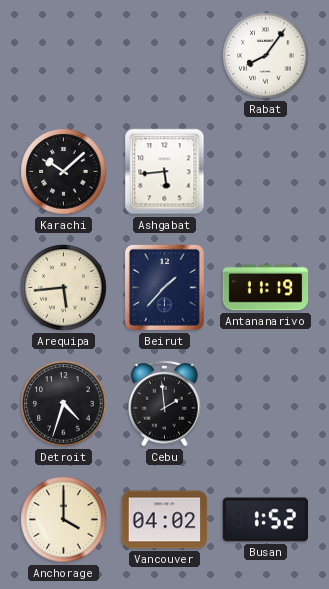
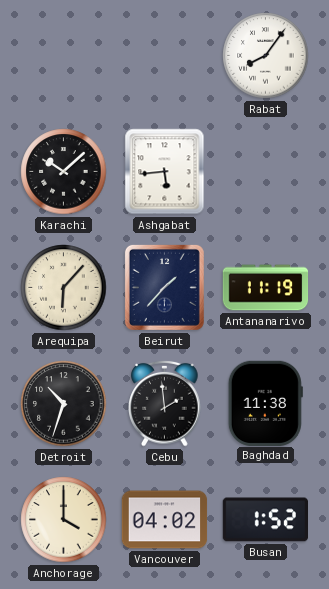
Arequipa: 5:44 -> 6:07 (64, 288)
Detroit: 4:33 -> 10:33 (64, 404)
Baghdad: none -> 11:38 (265, 403)
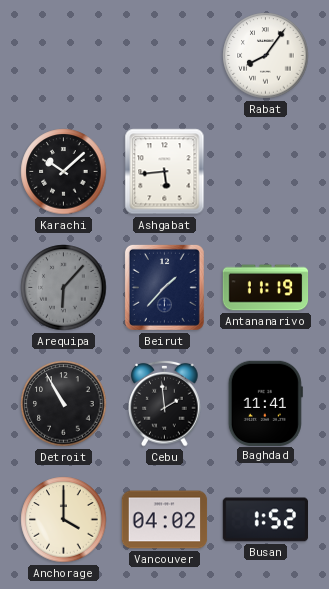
Arequipa dial: cream -> grey (64, 288)
Detroit: 10:33 -> 10:55 (64, 404)
Baghdad: 11:38 -> 11:41 (265, 403)
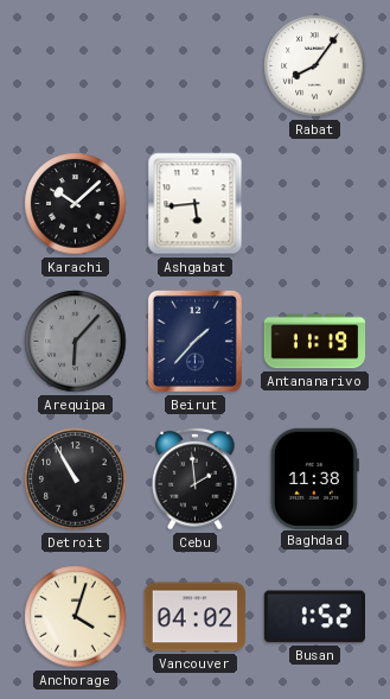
Baghdad: 11:41 -> 11:38 (314, 478)
Anchorage: 4:00 -> 4:03 (76, 617)
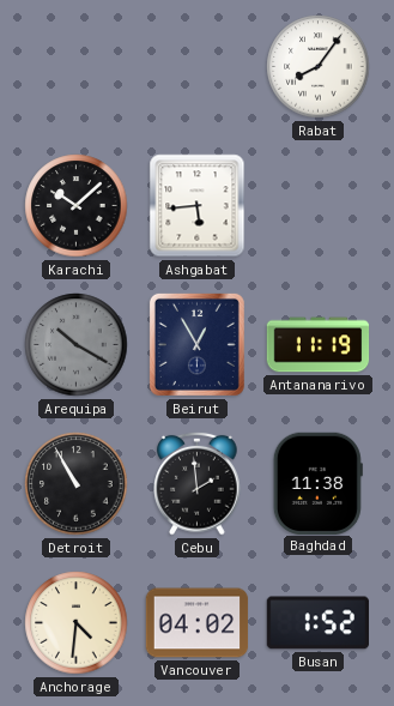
Arequipa: 6:07 -> 10:20 (77, 345)
Beirut: 1:37 -> 12:55 (196, 344)
Anchorage: 4:03 -> 4:31 (77, 623)
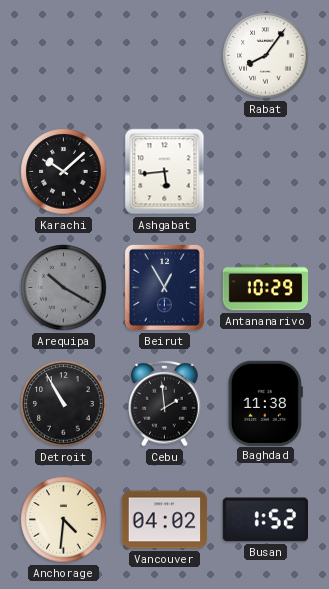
Antananarivo: 11:19 -> 10:29 (266, 288)
